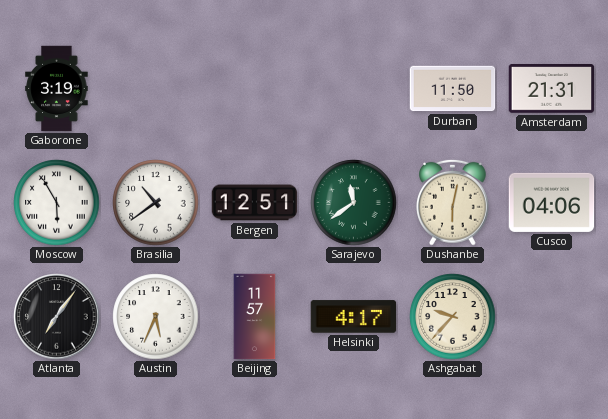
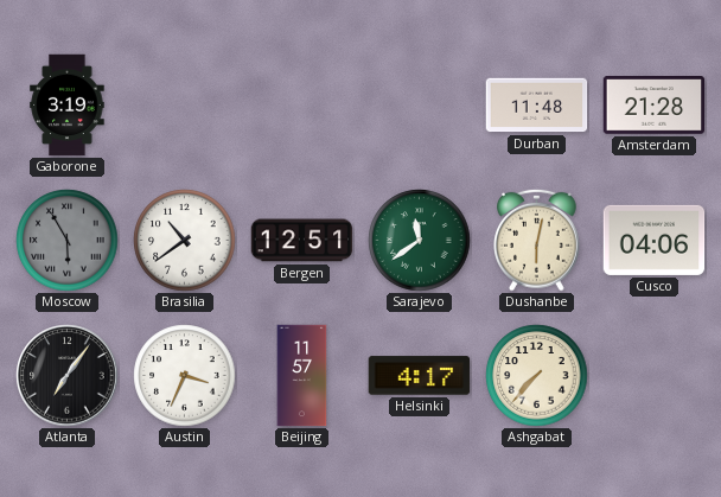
Durban: 11:50 -> 11:48 (537, 106)
Amsterdam: 21:31 -> 21:28 (655, 106)
Moscow dial: white -> grey (68, 241)
Austin: 5:34 -> 3:34 (185, 376)
Ashgabat: 9:37 -> 7:37 (537, 376)
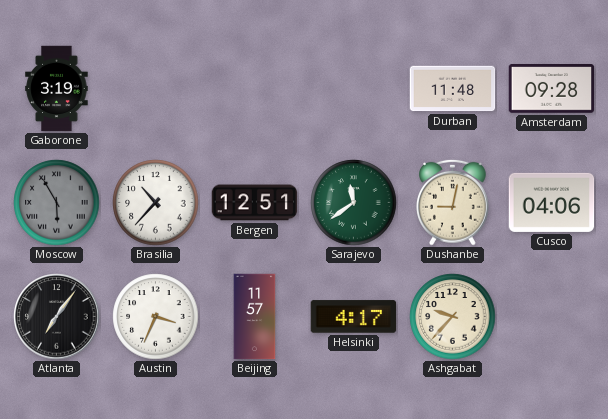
Amsterdam: 21:28 -> 09:28 (552, 89)
Brasilia: 10:39 -> 10:37 (156, 203)
Dushanbe: 6:02 -> 9:02 (453, 202)
Ashgabat: 7:37 -> 9:37 (453, 317)
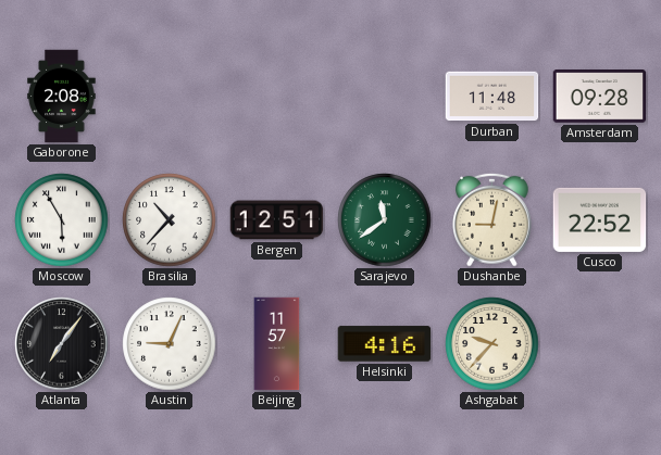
Gaborone: 3:19 -> 2:08 (62, 97)
Moscow dial: grey -> white (62, 220)
Cusco: 04:06 -> 22:52 (600, 219)
Austin: 3:34 -> 9:04 (170, 344)
Helsinki: 4:17 -> 4:16 (385, 344)
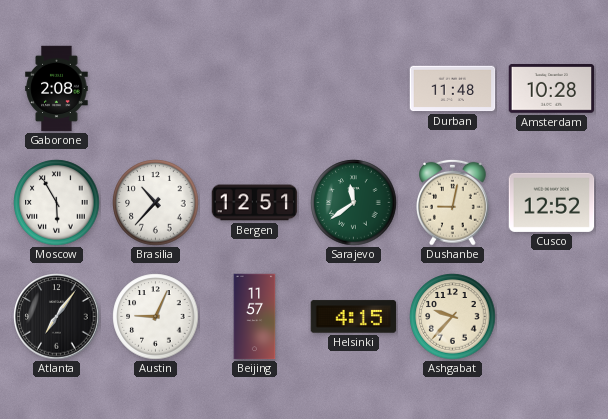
Amsterdam: 09:28 -> 10:28 (552, 89)
Cusco: 22:52 -> 12:52 (552, 202)
Helsinki: 4:16 -> 4:15 (354, 317)
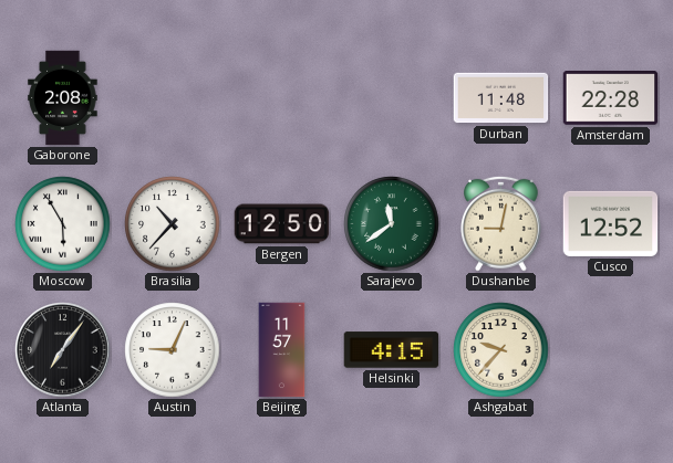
Amsterdam: 10:28 -> 22:28 (611, 98)
Bergen: 12:51 -> 12:50 (282, 224)
